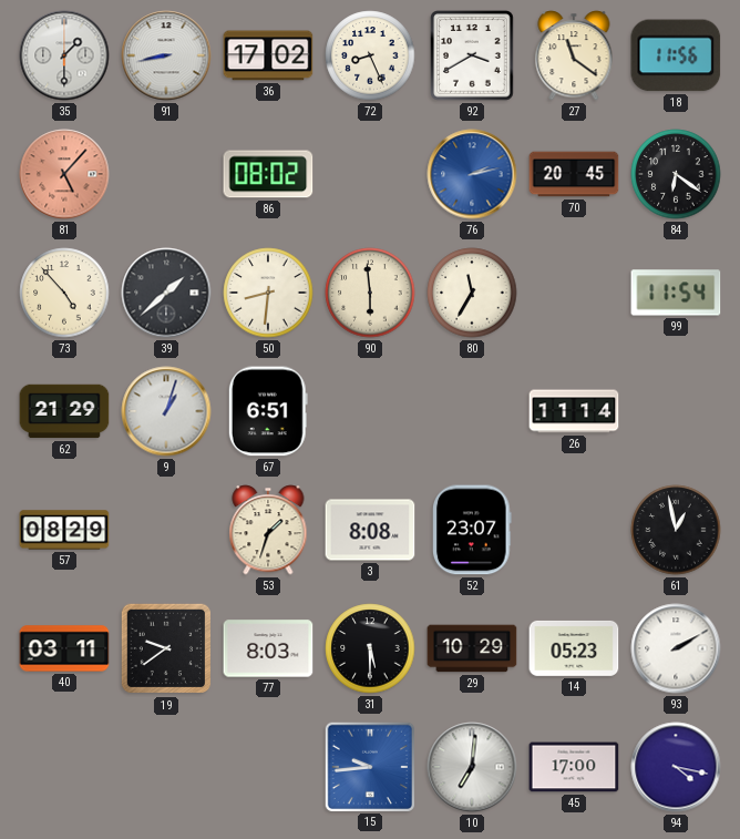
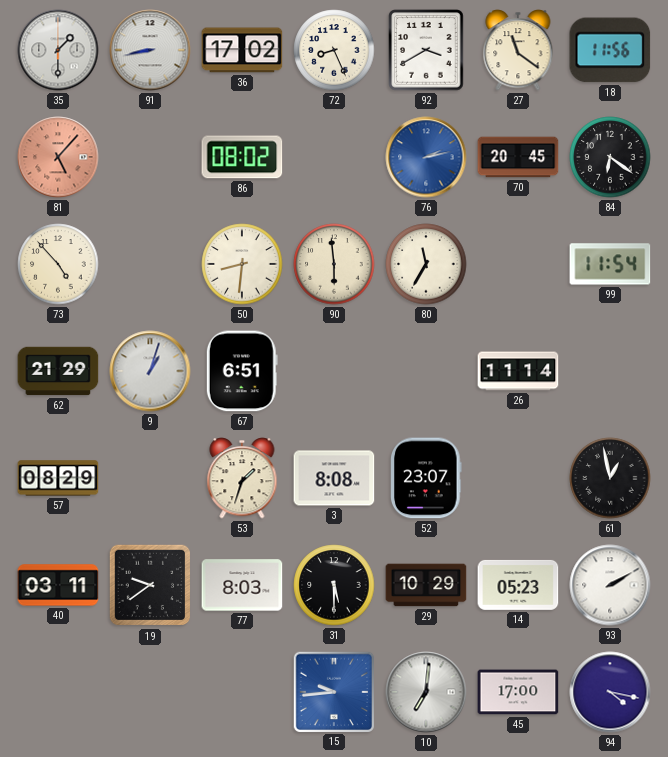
39: 1:38 -> none (166, 293)
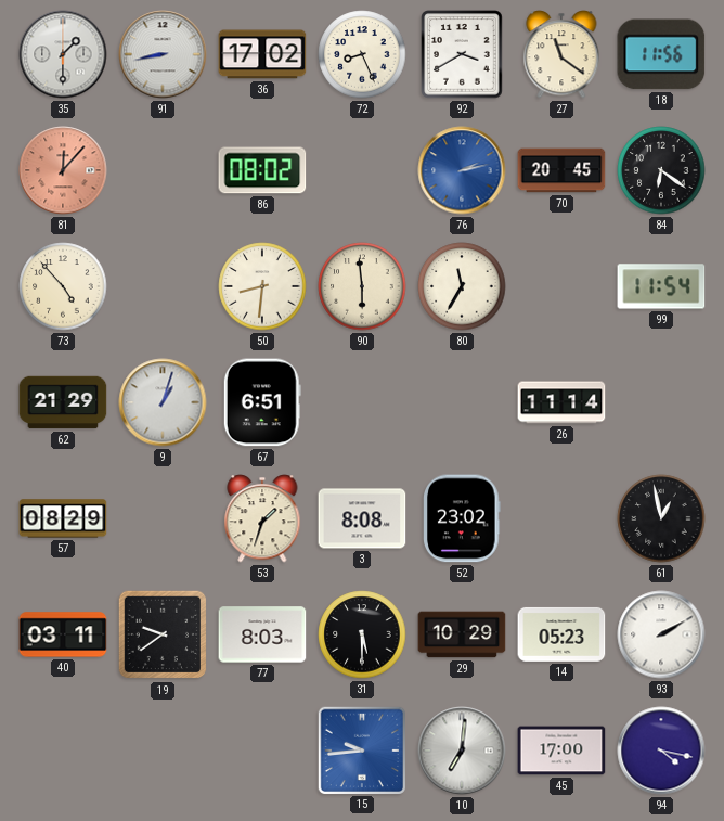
81: 5:07 -> 12:07 (63, 170)
52: 23:07 -> 23:02 (463, 518)
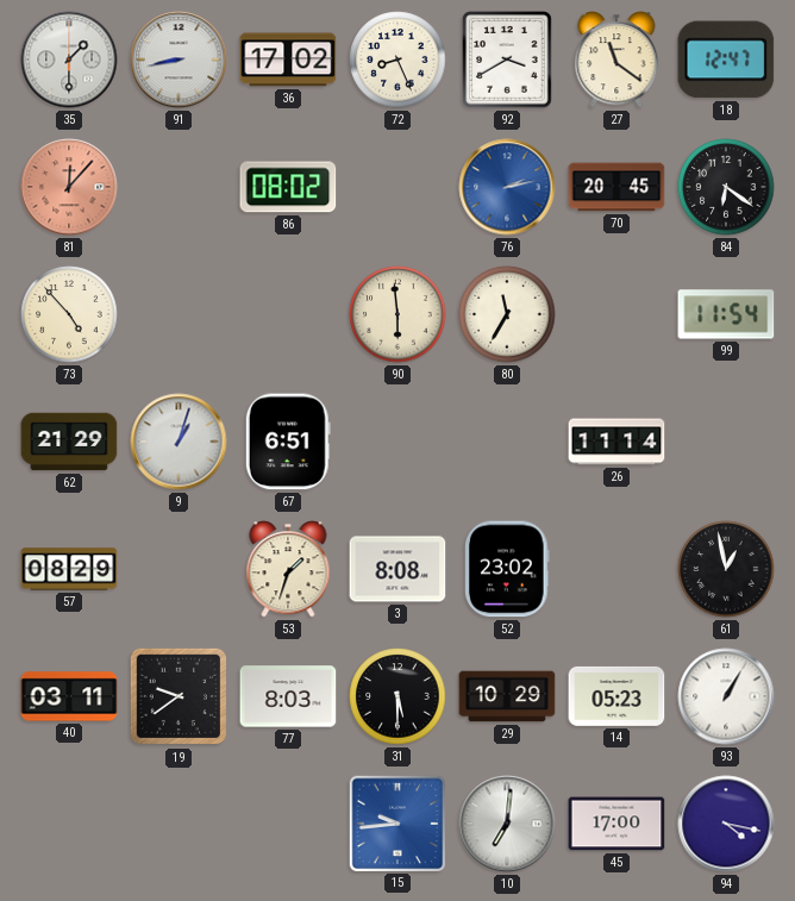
18: 11:56 -> 12:47 (726, 60)
50: 8:31 -> none (262, 286)
93: 2:10 -> 1:05 (726, 696)
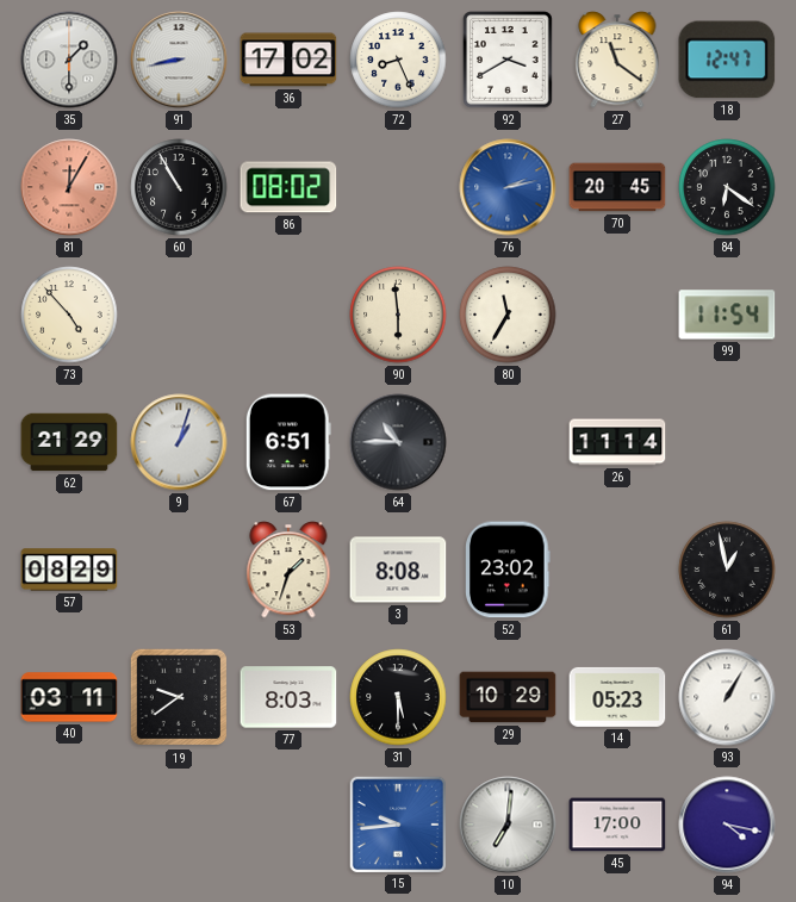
81: 12:07 -> 12:05 (69, 187)
60: none -> 10:55 (179, 187)
64: none -> 10:45 (398, 442)
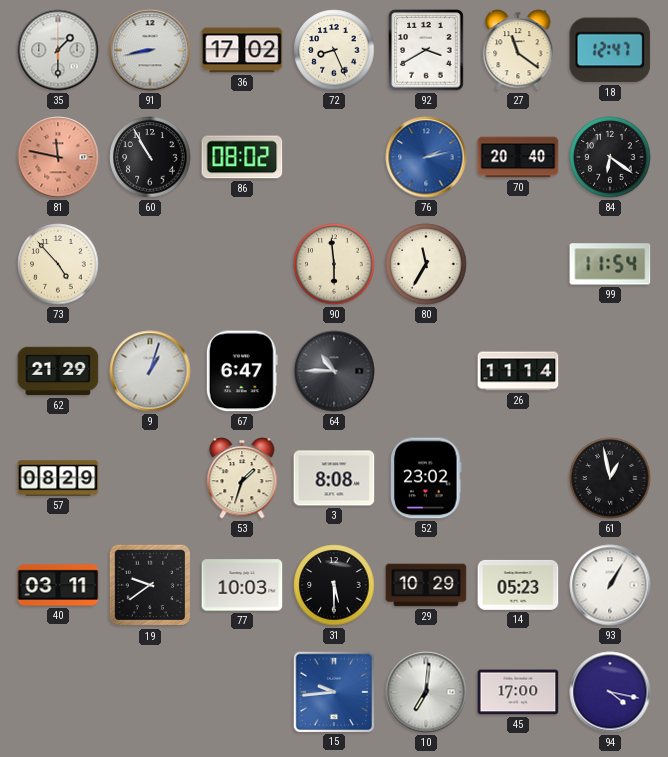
81: 12:05 -> 11:47 (58, 157)
70: 20:45 -> 20:40 (518, 157)
67: 6:51 -> 6:47 (242, 371)
77: 8:03 -> 10:03 (242, 585)
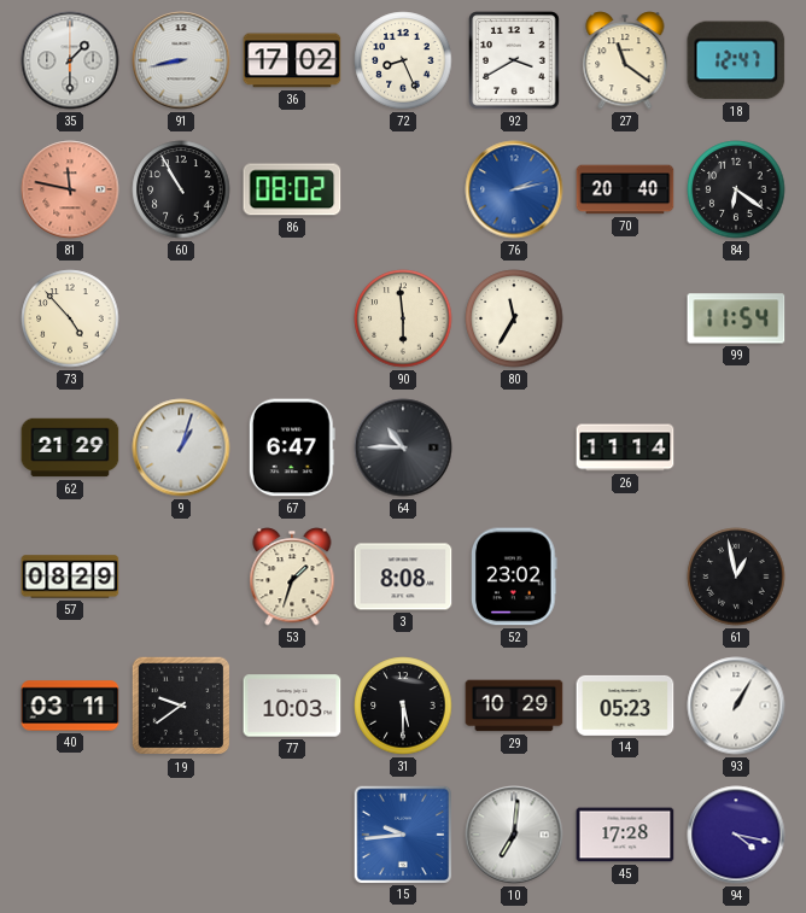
45: 17:00 -> 17:28 (625, 835)
